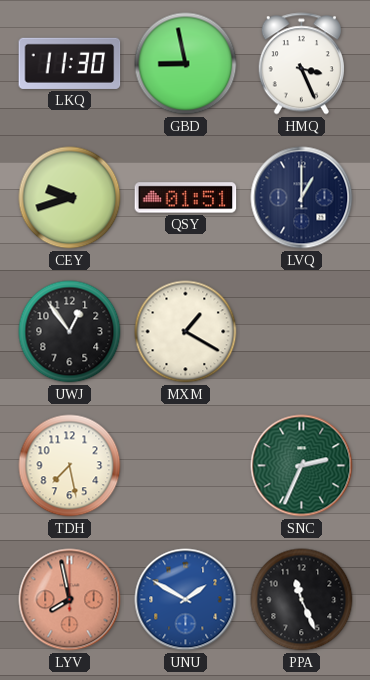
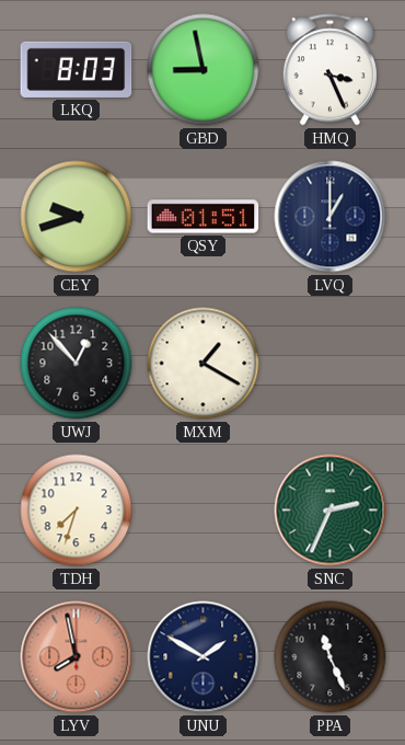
LKQ: 11:30 -> 8:03 (77, 69)
UWJ: 12:54 -> 12:53 (77, 364)
TDH: 7:28 -> 7:33 (77, 511)
UNU dial: blue -> navy (204, 657)
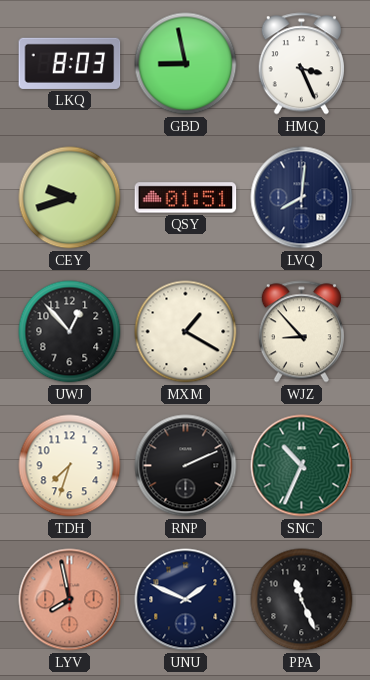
LVQ: 1:00 -> 8:01 (302, 198)
WJZ: none -> 8:53 (301, 332)
RNP: none -> 2:11 (186, 466)
SNC: 2:34 -> 10:34 (302, 466)
UNU: 1:50 -> 1:49 (186, 600)
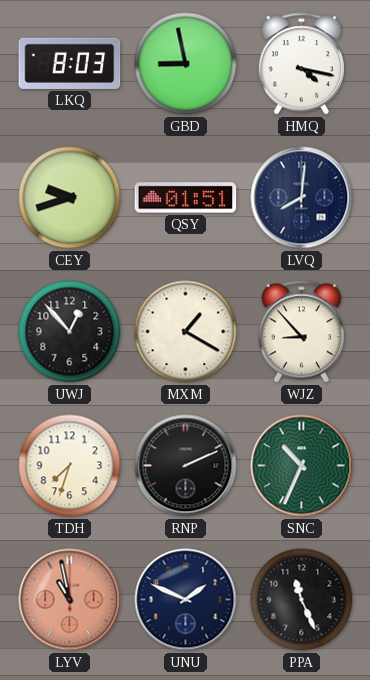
HMQ: 3:26 -> 4:17 (301, 64)
LYV: 7:58 -> 10:58 (70, 600)
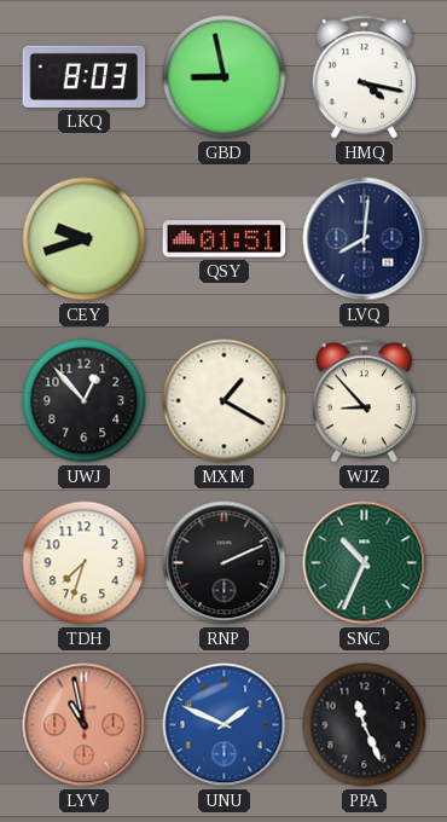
UNU dial: navy -> blue (225, 725)
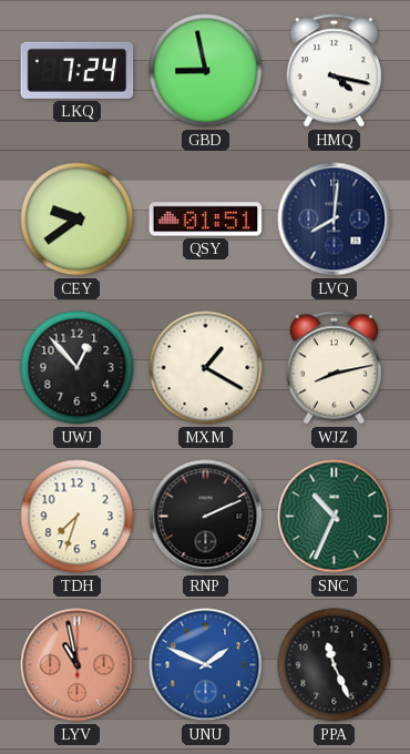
LKQ: 8:03 -> 7:24 (78, 70)
CEY: 9:42 -> 9:39 (78, 220)
WJZ: 8:53 -> 8:13 (334, 368)
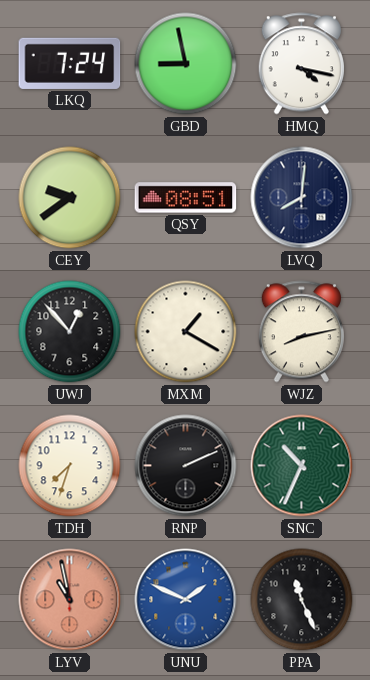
QSY: 01:51 -> 08:51 (186, 198)
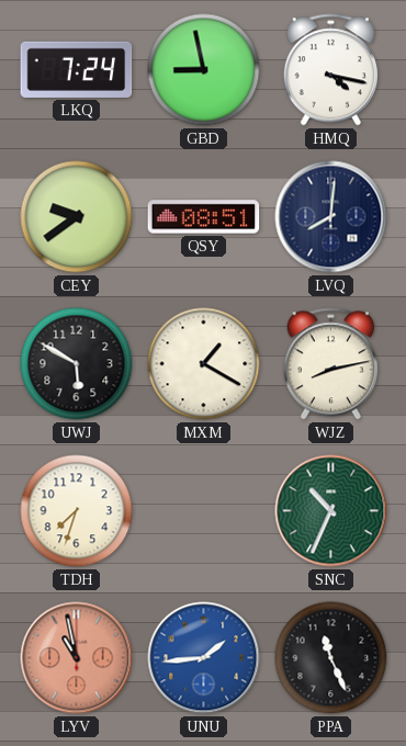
UWJ: 12:53 -> 5:50 (77, 364)
RNP: 2:11 -> none (186, 466)
UNU: 1:49 -> 1:44 (204, 658)
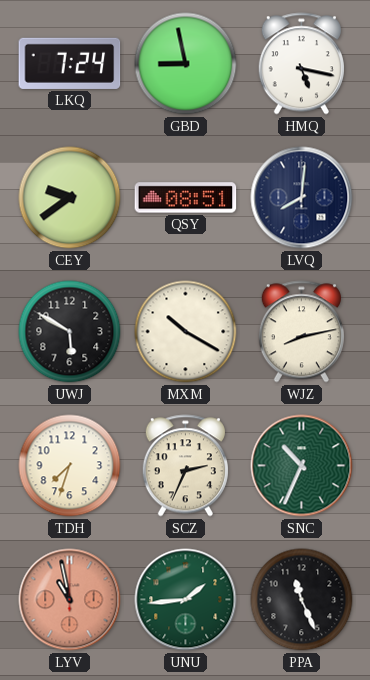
HMQ: 4:17 -> 5:17 (301, 64)
MXM: 1:20 -> 10:20 (186, 332)
SCZ: none -> 2:34 (185, 466)
UNU dial: blue -> green (186, 600)
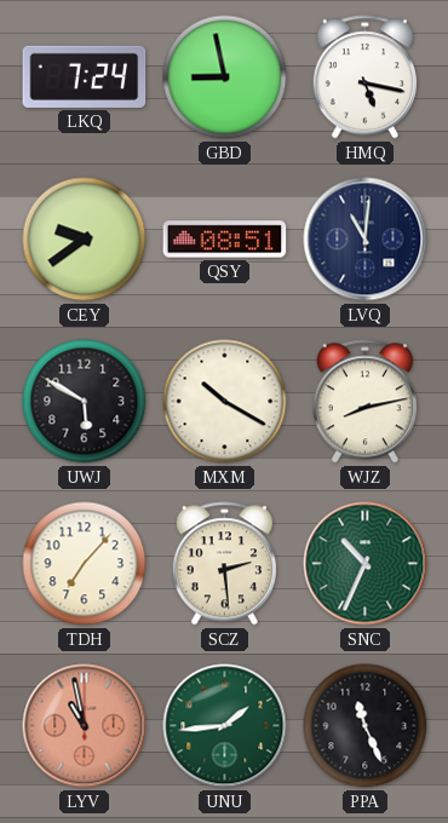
LVQ: 8:01 -> 11:01 (366, 240)
TDH: 7:33 -> 7:07 (85, 564)
SCZ: 2:34 -> 2:29 (224, 564)
